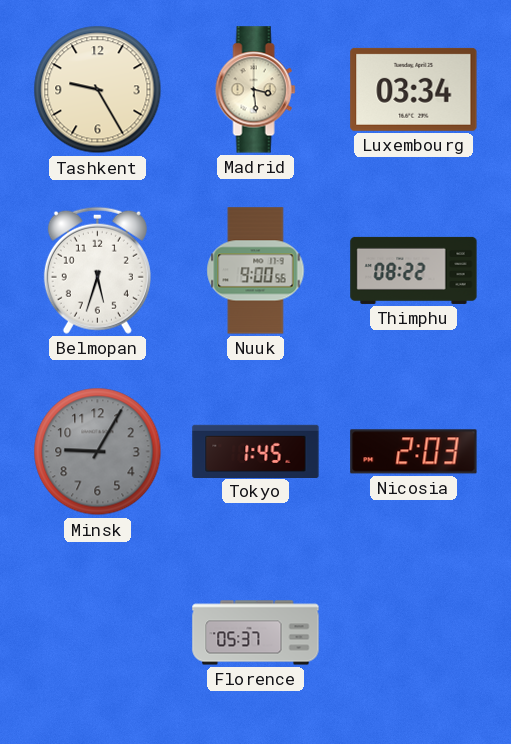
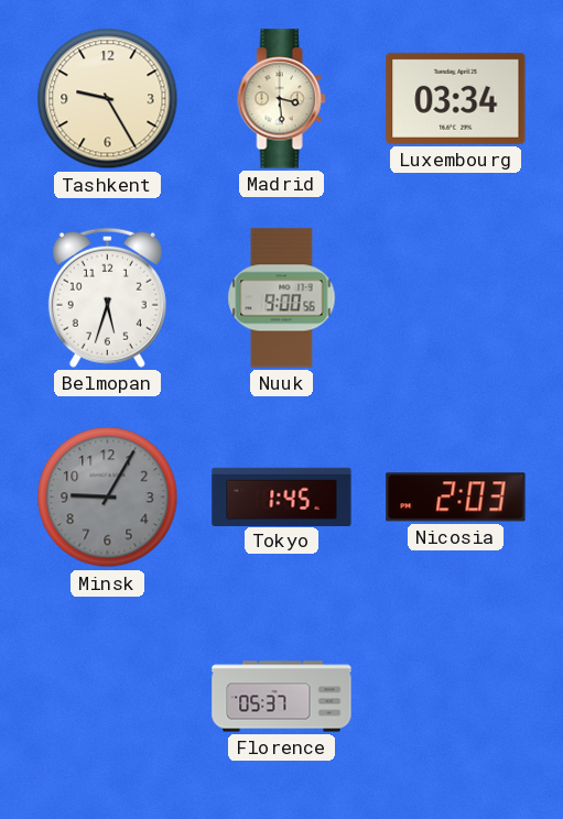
Thimphu: 08:22 -> none (414, 270)
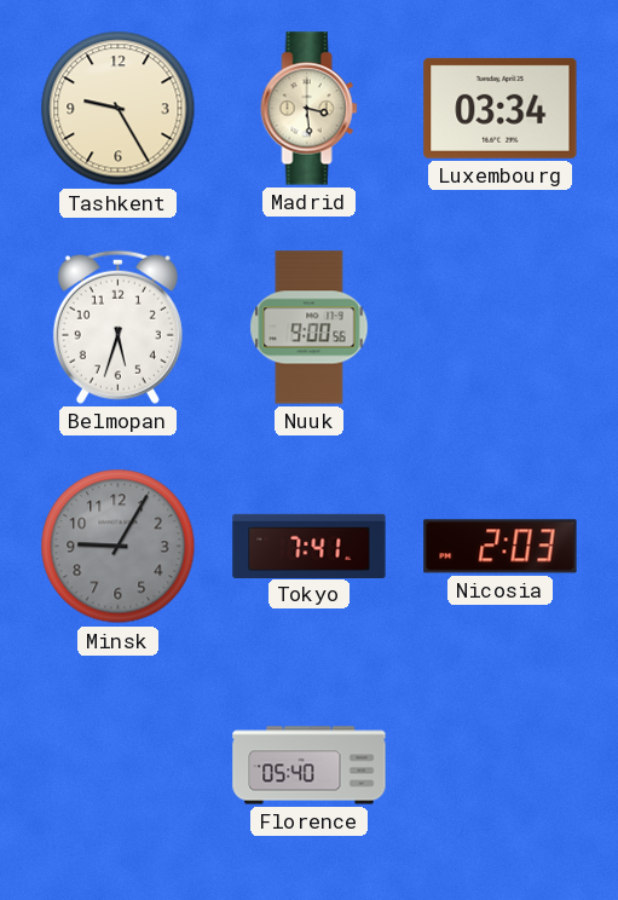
Tokyo: 1:45 -> 7:41 (310, 546)
Florence: 05:37 -> 05:40 (310, 766)
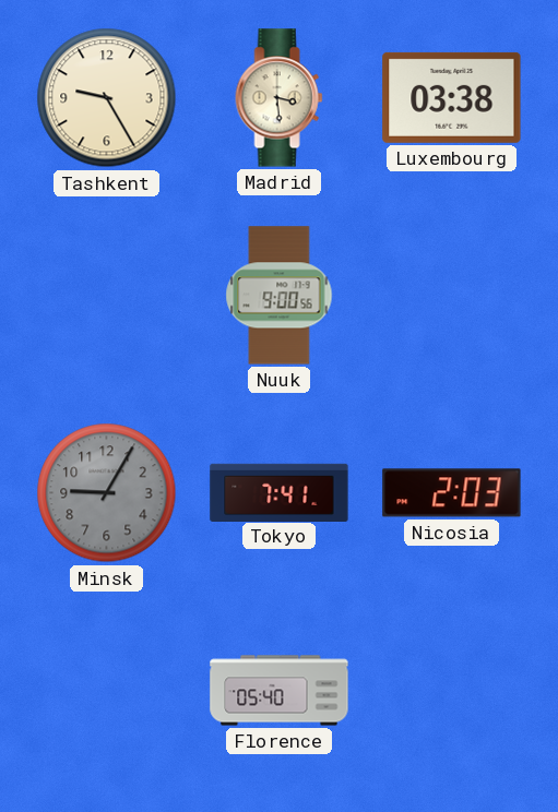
Luxembourg: 03:34 -> 03:38 (452, 97)
Belmopan: 5:33 -> none (117, 327)
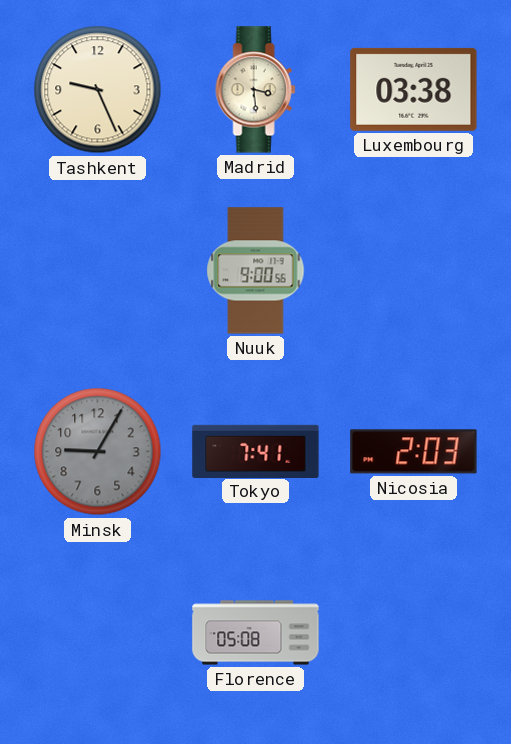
Tashkent: 9:25 -> 9:26 (98, 90)
Florence: 05:40 -> 05:08 (256, 633)
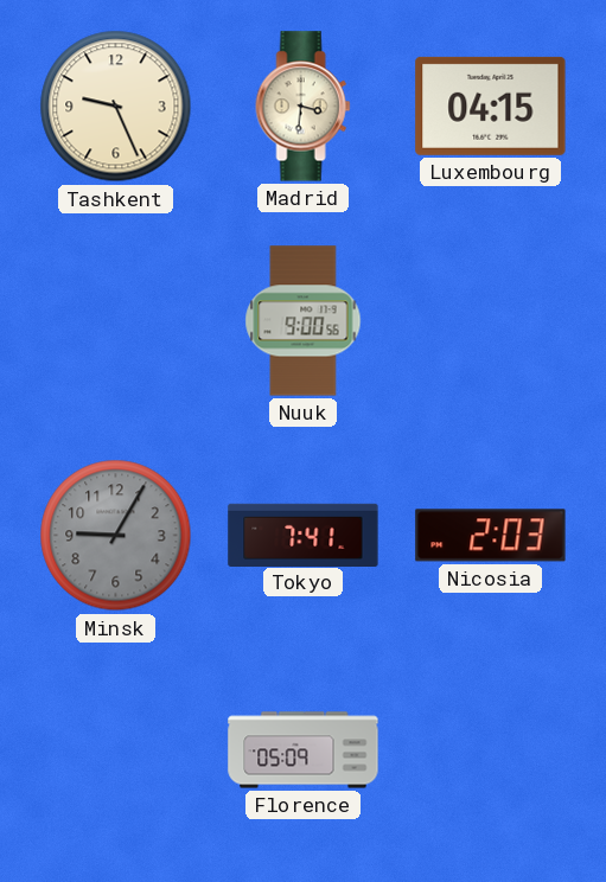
Madrid: 3:29 -> 3:31 (304, 107)
Luxembourg: 03:38 -> 04:15 (491, 106)
Florence: 05:08 -> 05:09 (304, 750)
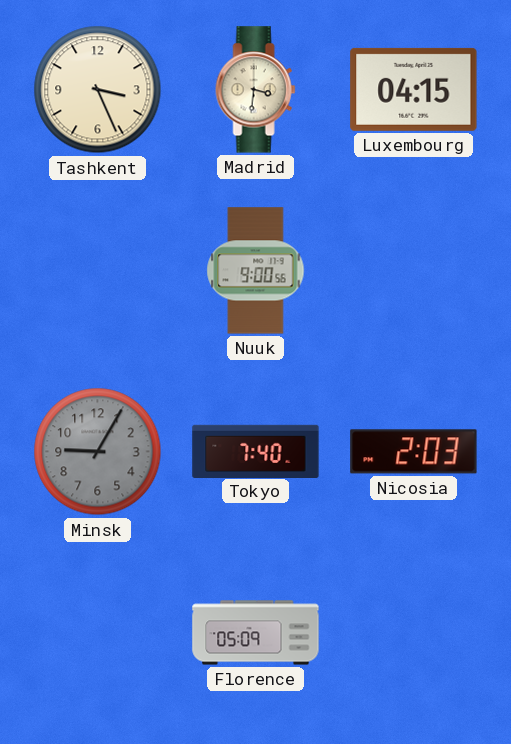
Tashkent: 9:26 -> 3:26 (98, 90)
Tokyo: 7:41 -> 7:40 (256, 451)
